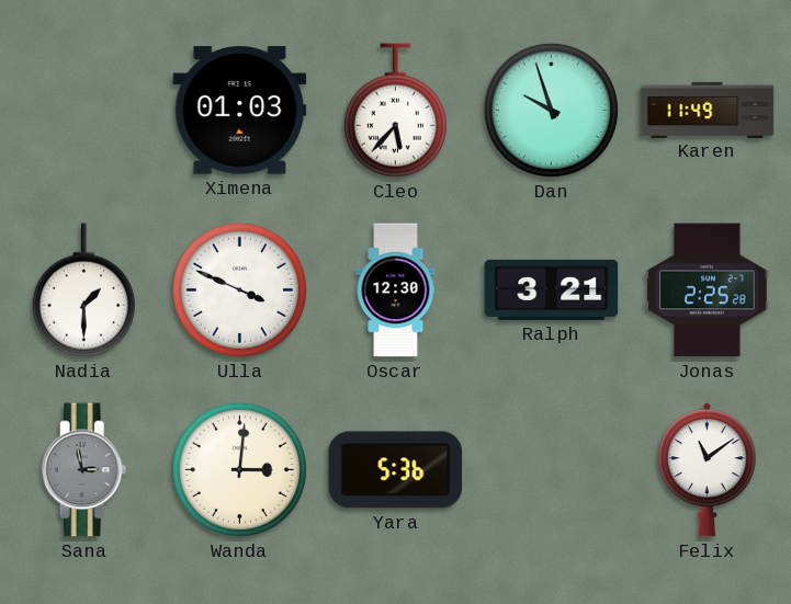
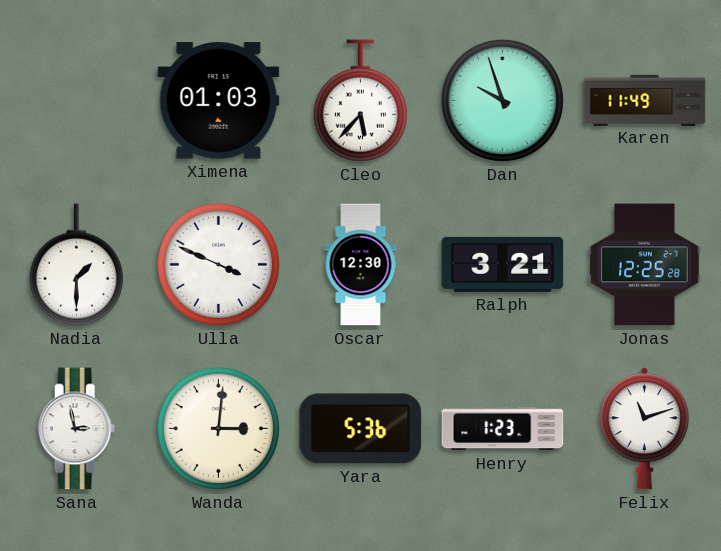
Jonas: 2:25 -> 12:25 (645, 265)
Sana dial: grey -> white (77, 429)
Henry: none -> 1:23 (503, 429)
Felix: 11:09 -> 11:12 (644, 429)
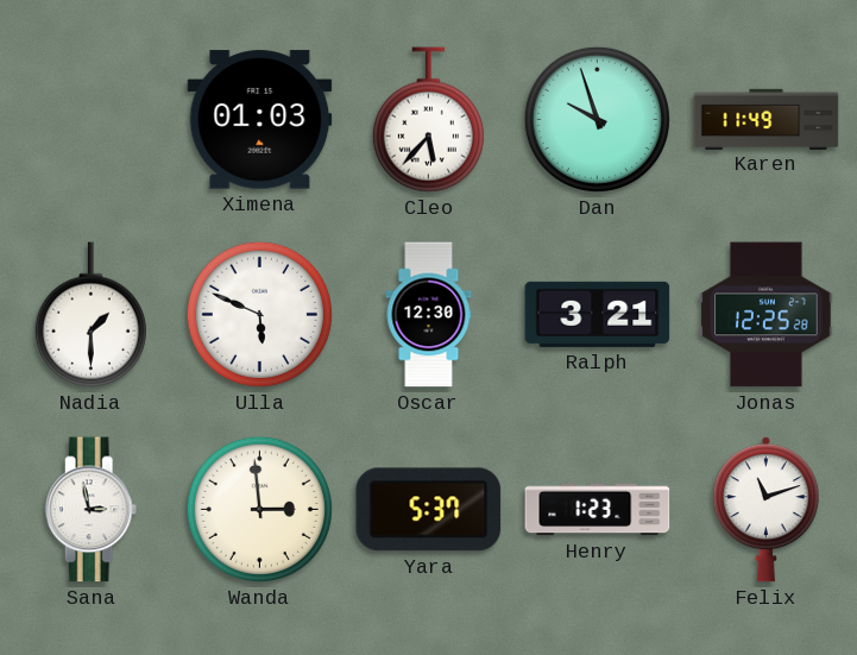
Ulla: 3:49 -> 5:49 (259, 314)
Wanda: 3:01 -> 2:59 (259, 509)
Yara: 5:36 -> 5:37 (429, 510)
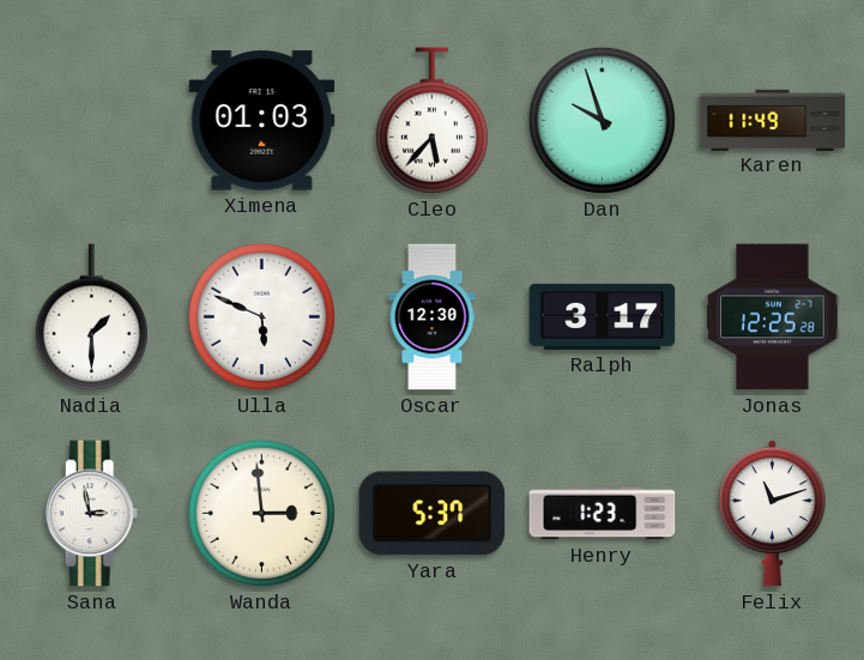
Ralph: 3:21 -> 3:17 (603, 316)
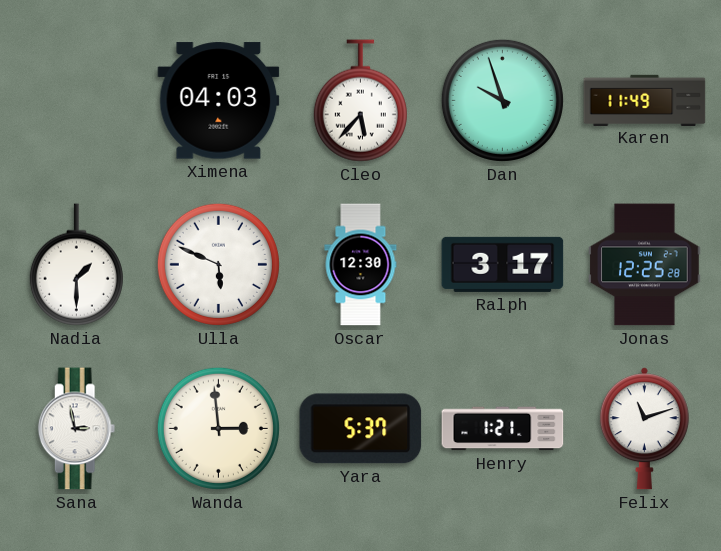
Ximena: 01:03 -> 04:03 (219, 101)
Henry: 1:23 -> 1:21 (503, 429)
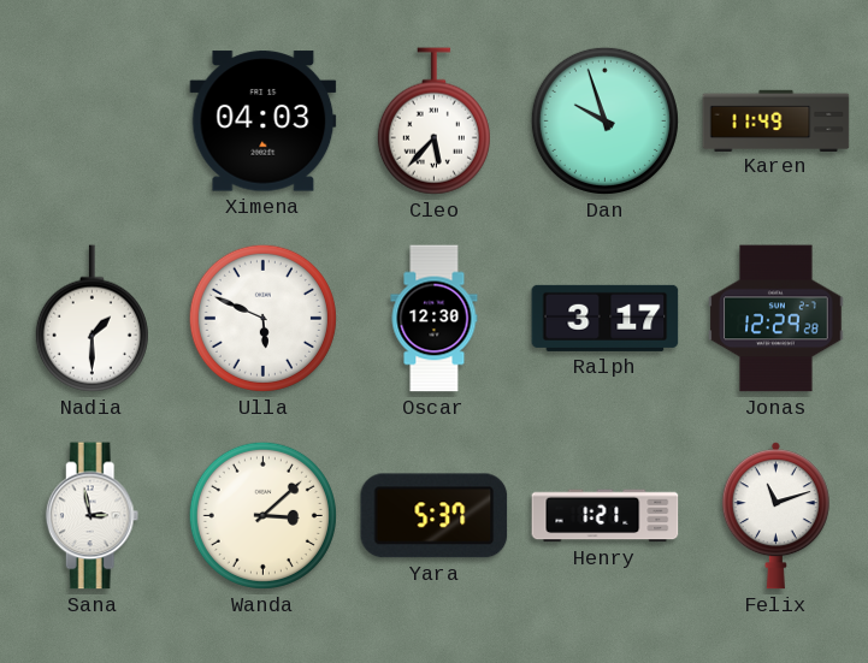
Jonas: 12:25 -> 12:29 (777, 319)
Wanda: 2:59 -> 3:08 (262, 515)
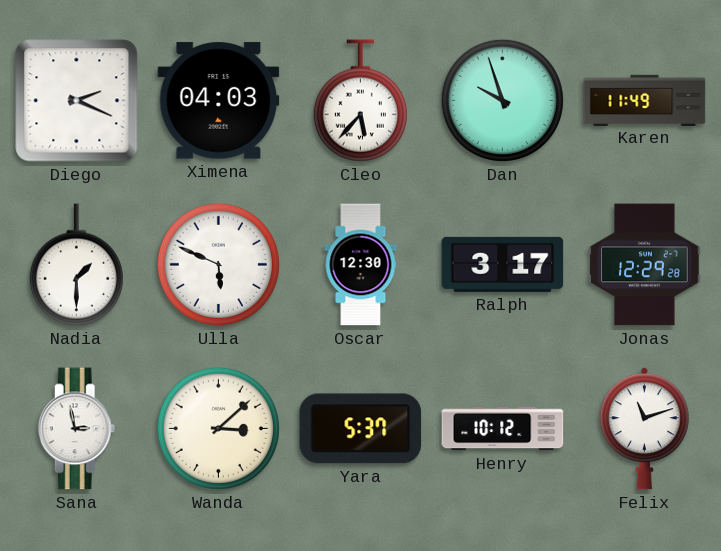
Diego: none -> 2:19 (77, 101)
Henry: 1:21 -> 10:12 (503, 429)
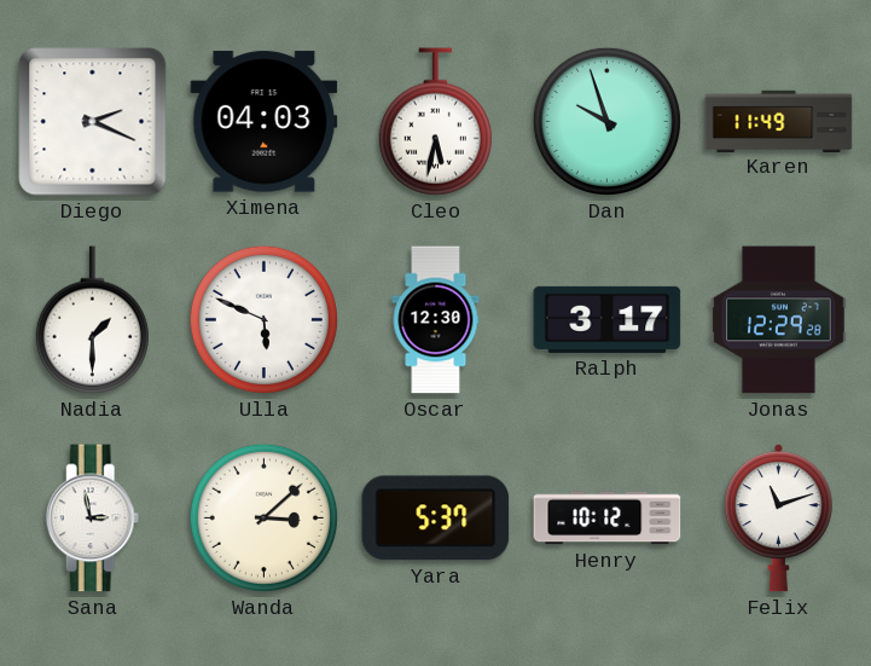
Cleo: 5:37 -> 5:32 (435, 122)
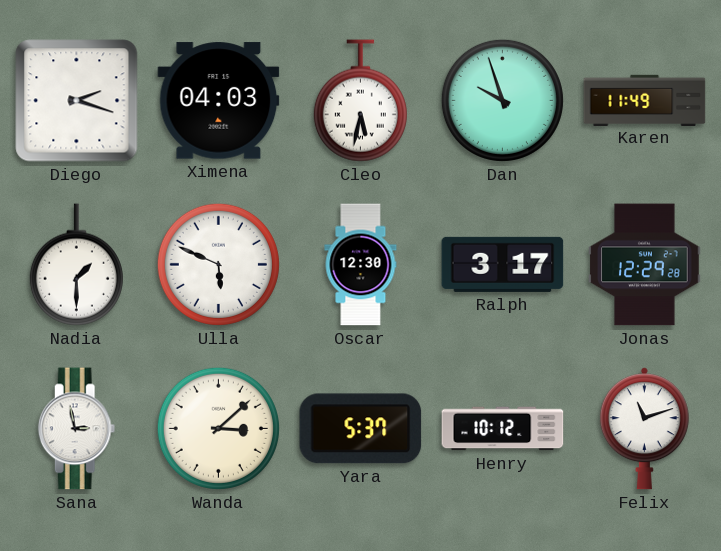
Diego: 2:19 -> 2:18 (77, 101)
